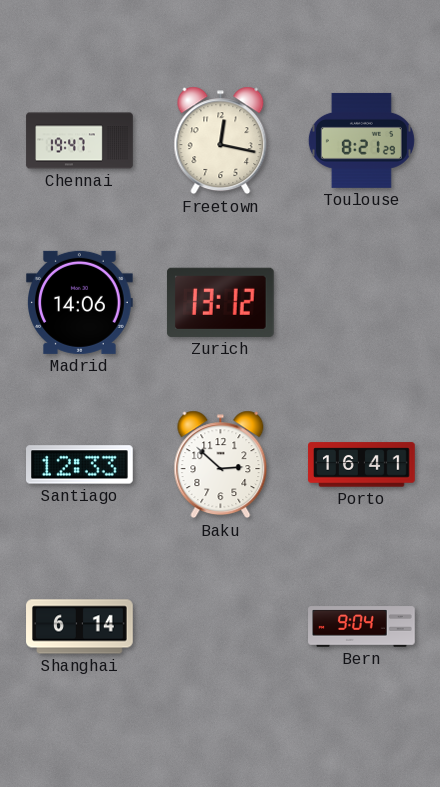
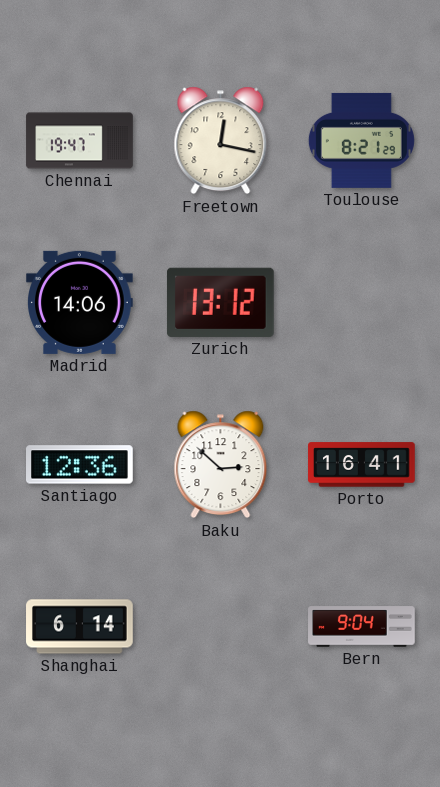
Santiago: 12:33 -> 12:36 (80, 465)
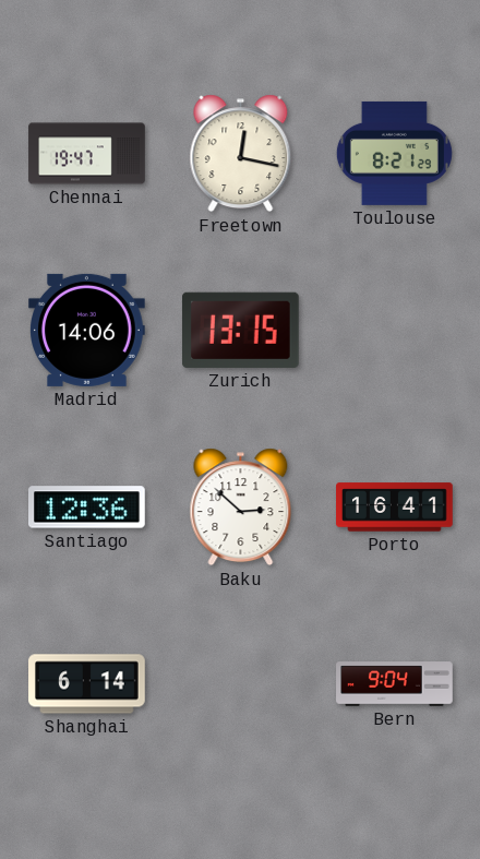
Zurich: 13:12 -> 13:15 (240, 330)
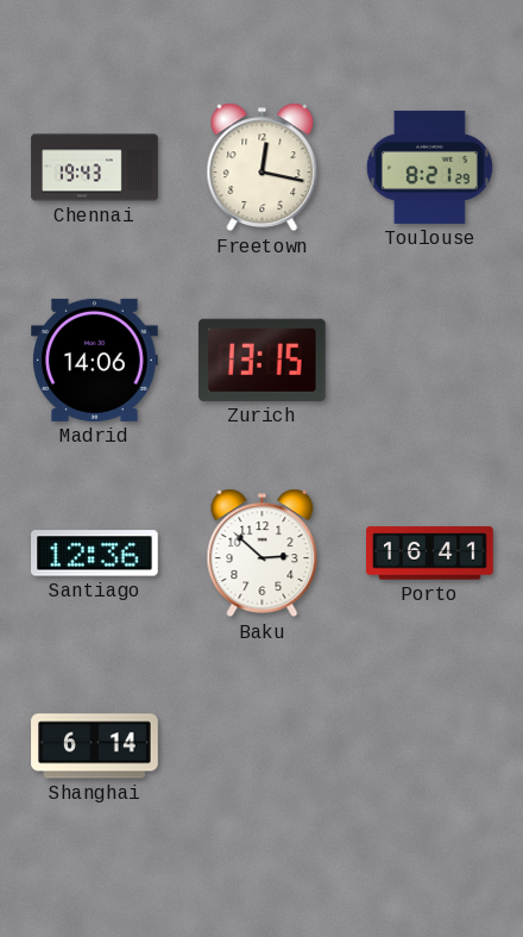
Chennai: 19:47 -> 19:43 (95, 168)
Bern: 9:04 -> none (395, 684)
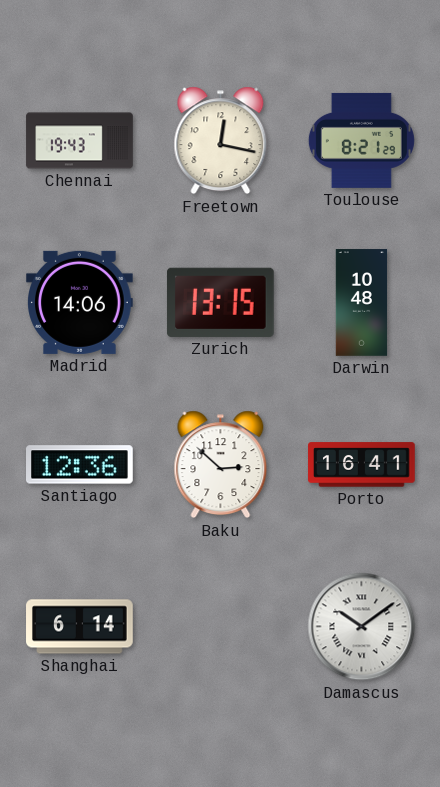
Darwin: none -> 10:48 (362, 303)
Damascus: none -> 10:09 (362, 627)
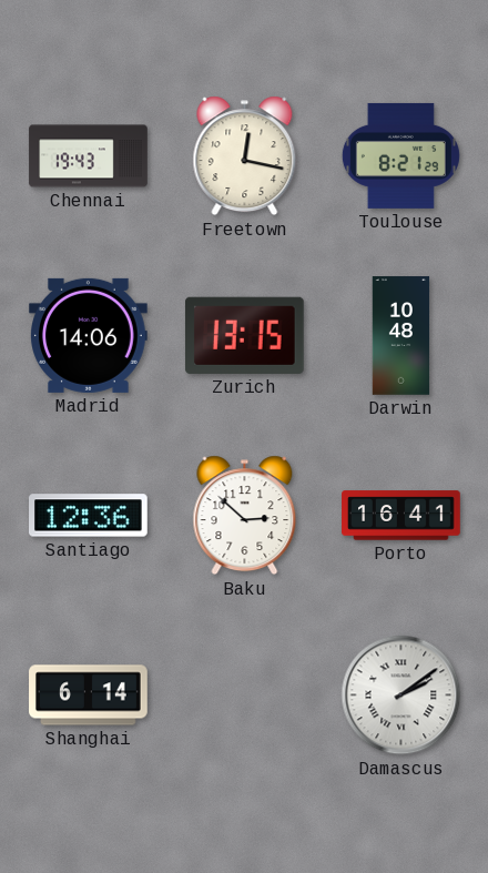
Damascus: 10:09 -> 2:09 (401, 696)
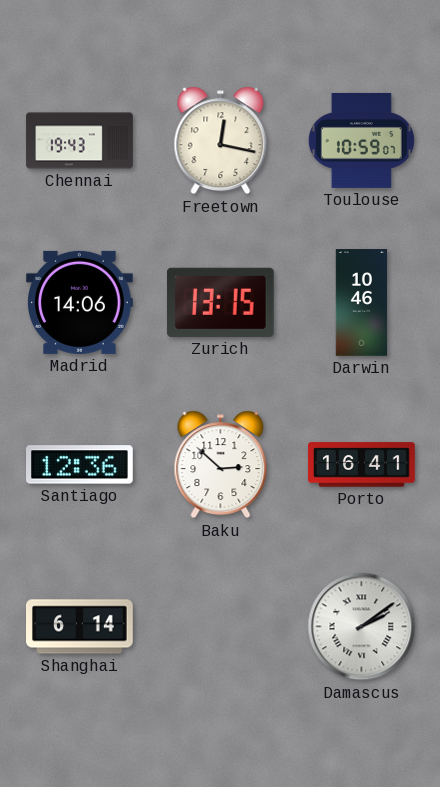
Toulouse: 8:21 -> 10:59 (361, 140)
Darwin: 10:48 -> 10:46 (362, 303)
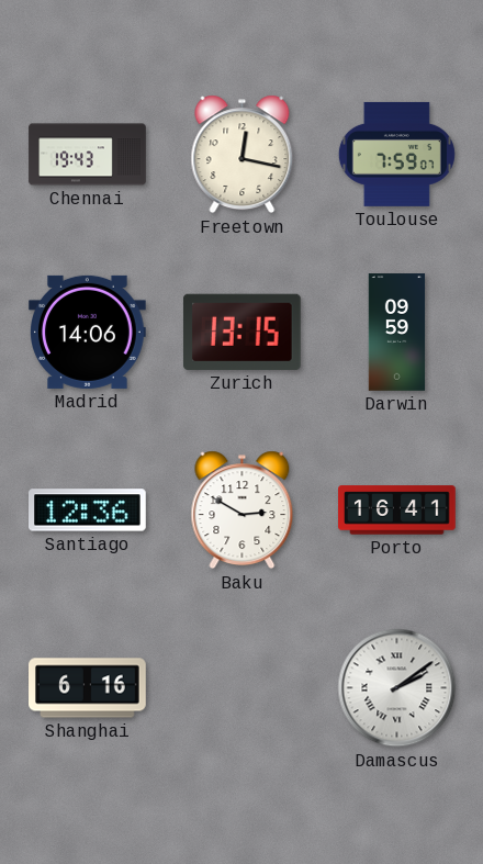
Toulouse: 10:59 -> 7:59 (396, 154)
Darwin: 10:46 -> 09:59 (397, 333)
Baku: 2:52 -> 2:50 (243, 510)
Shanghai: 6:14 -> 6:16 (88, 688)
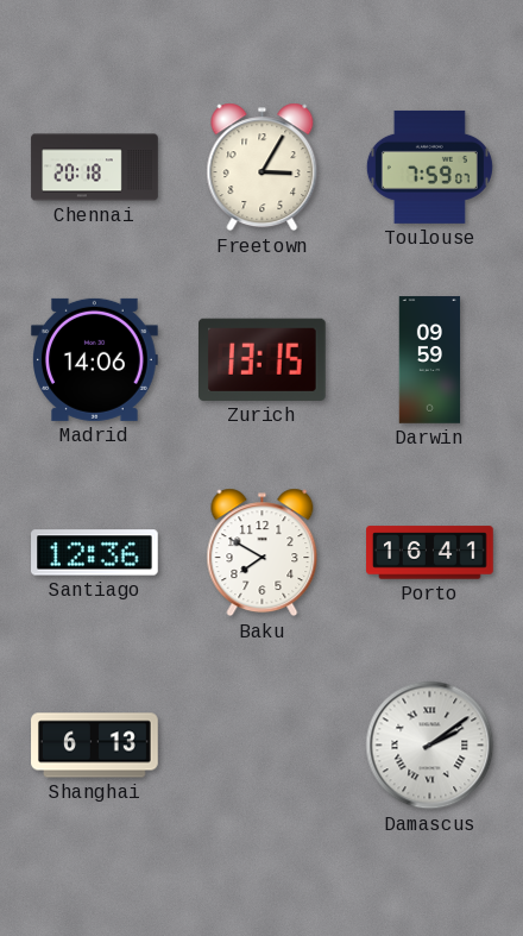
Chennai: 19:43 -> 20:18 (95, 168)
Freetown: 12:17 -> 3:05 (263, 168)
Baku: 2:50 -> 7:50 (263, 553)
Shanghai: 6:16 -> 6:13 (95, 746)
